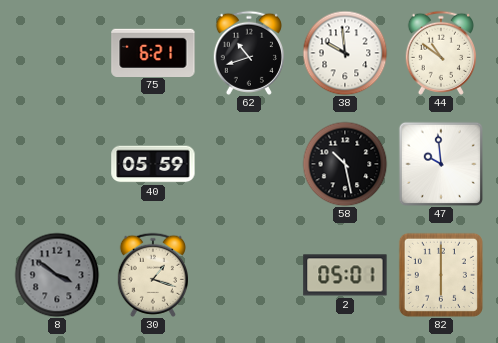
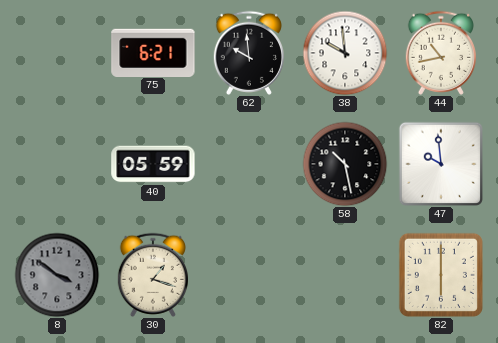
62: 10:42 -> 9:59 (248, 53)
44: 10:51 -> 10:43 (440, 53)
2: 05:01 -> none (345, 275)
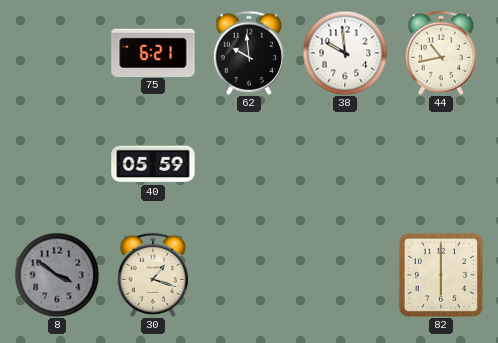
58: 10:28 -> none (345, 164)
47: 9:59 -> none (441, 164)
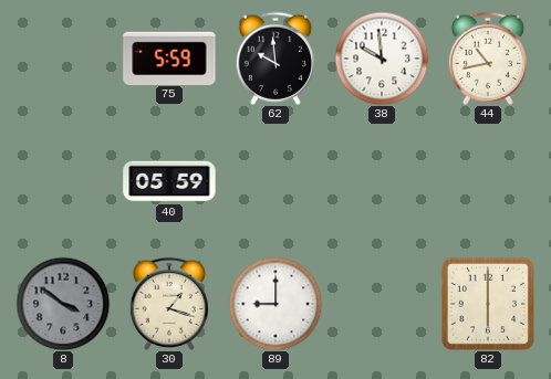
75: 6:21 -> 5:59 (169, 57)
89: none -> 9:00 (275, 304)
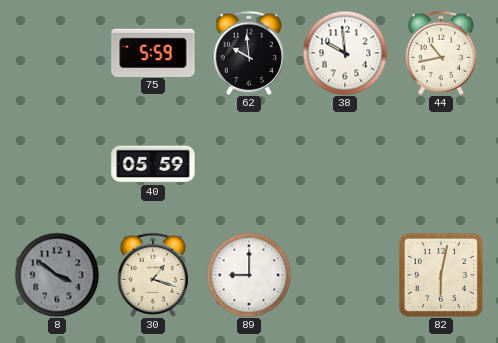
82: 6:00 -> 6:02 (441, 275)
